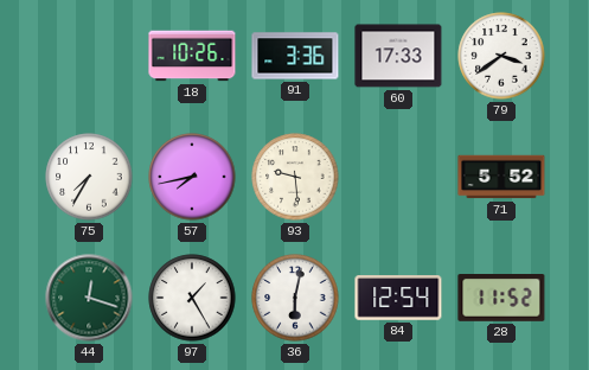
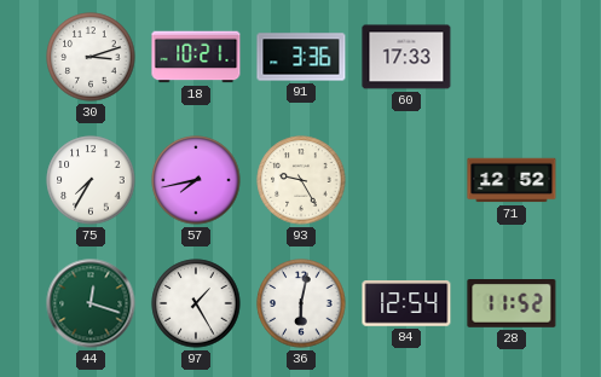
30: none -> 3:12 (91, 57)
18: 10:26 -> 10:21 (196, 57)
79: 3:39 -> none (501, 56)
93: 9:29 -> 9:25 (301, 180)
71: 5:52 -> 12:52 (512, 180)
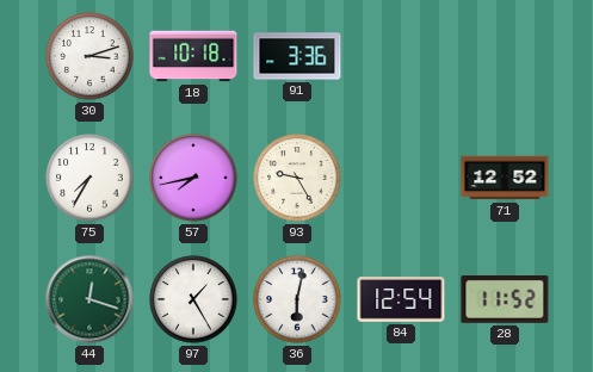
18: 10:21 -> 10:18 (193, 56)
60: 17:33 -> none (406, 57)
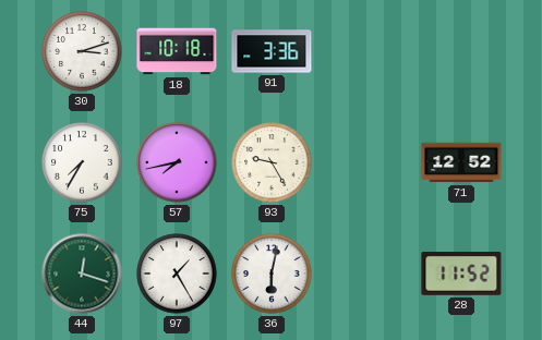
84: 12:54 -> none (401, 299)
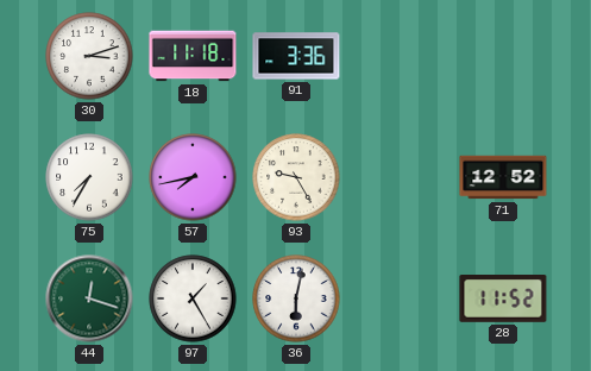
18: 10:18 -> 11:18 (193, 56)
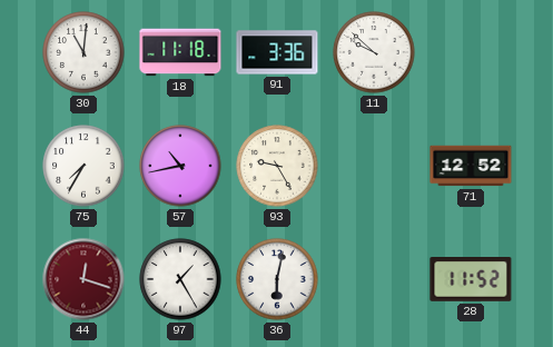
30: 3:12 -> 11:01 (83, 52)
11: none -> 9:52 (374, 52)
57: 7:43 -> 10:43 (180, 166)
44 dial: green -> burgundy (83, 279)
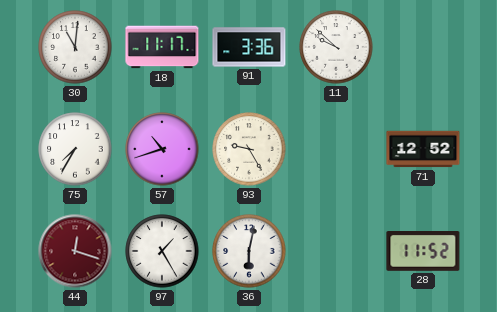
18: 11:18 -> 11:17 (162, 47)
57: 10:43 -> 10:42 (162, 149)
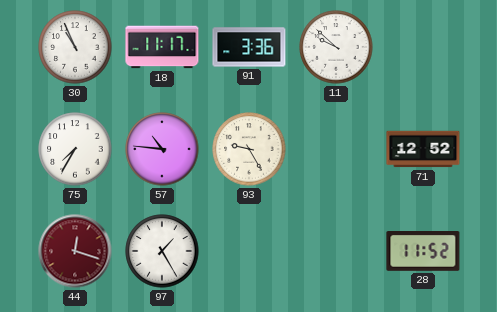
30: 11:01 -> 10:56 (75, 47)
57: 10:42 -> 10:46 (162, 149)
36: 6:02 -> none (249, 251)
